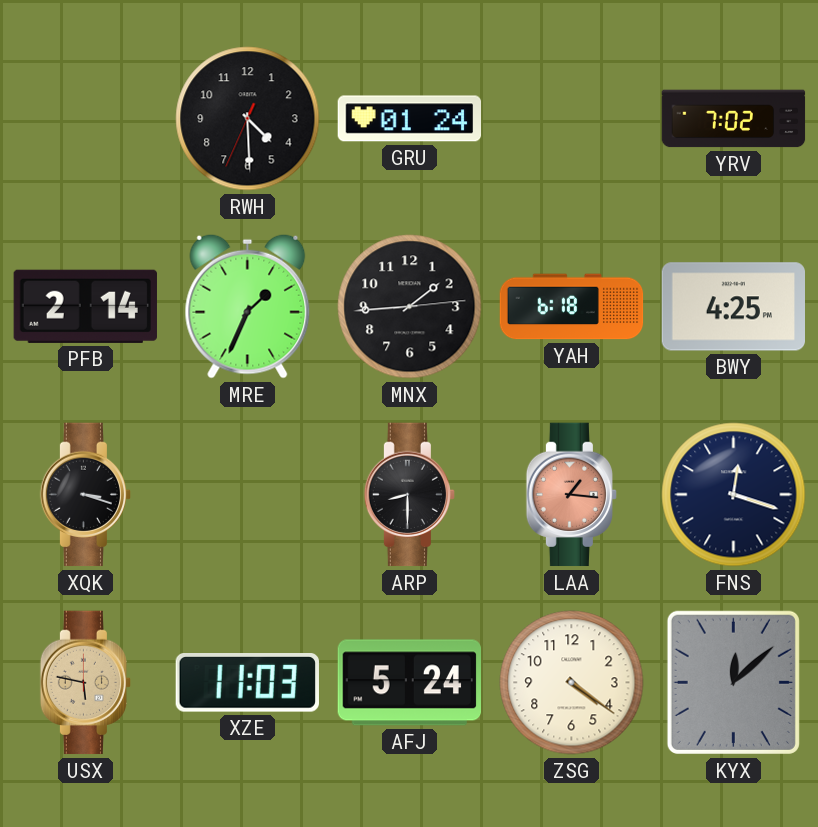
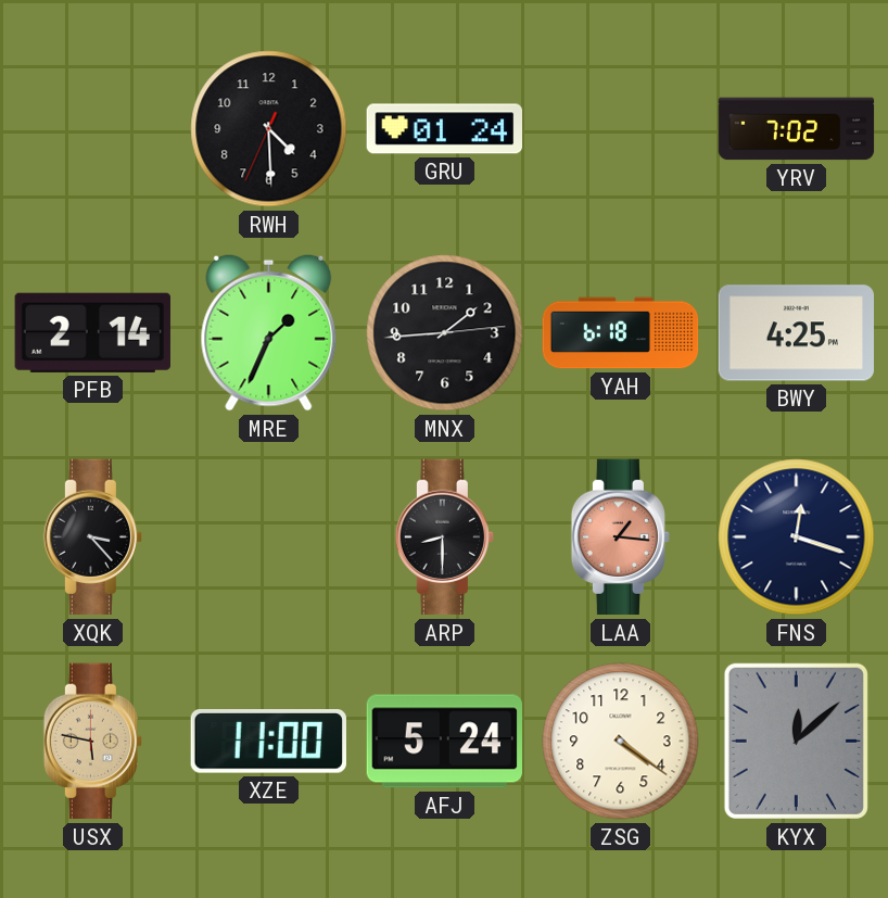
XQK: 3:18 -> 3:23 (92, 537)
XZE: 11:03 -> 11:00 (268, 742)
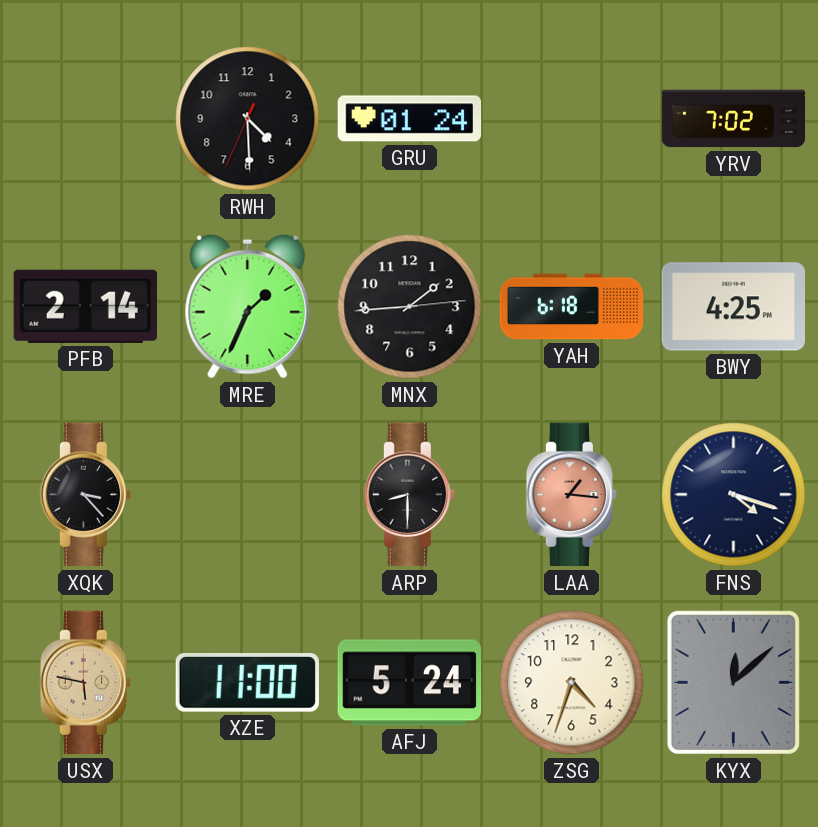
FNS: 12:18 -> 4:18 (734, 495)
ZSG: 4:21 -> 4:33 (572, 683)
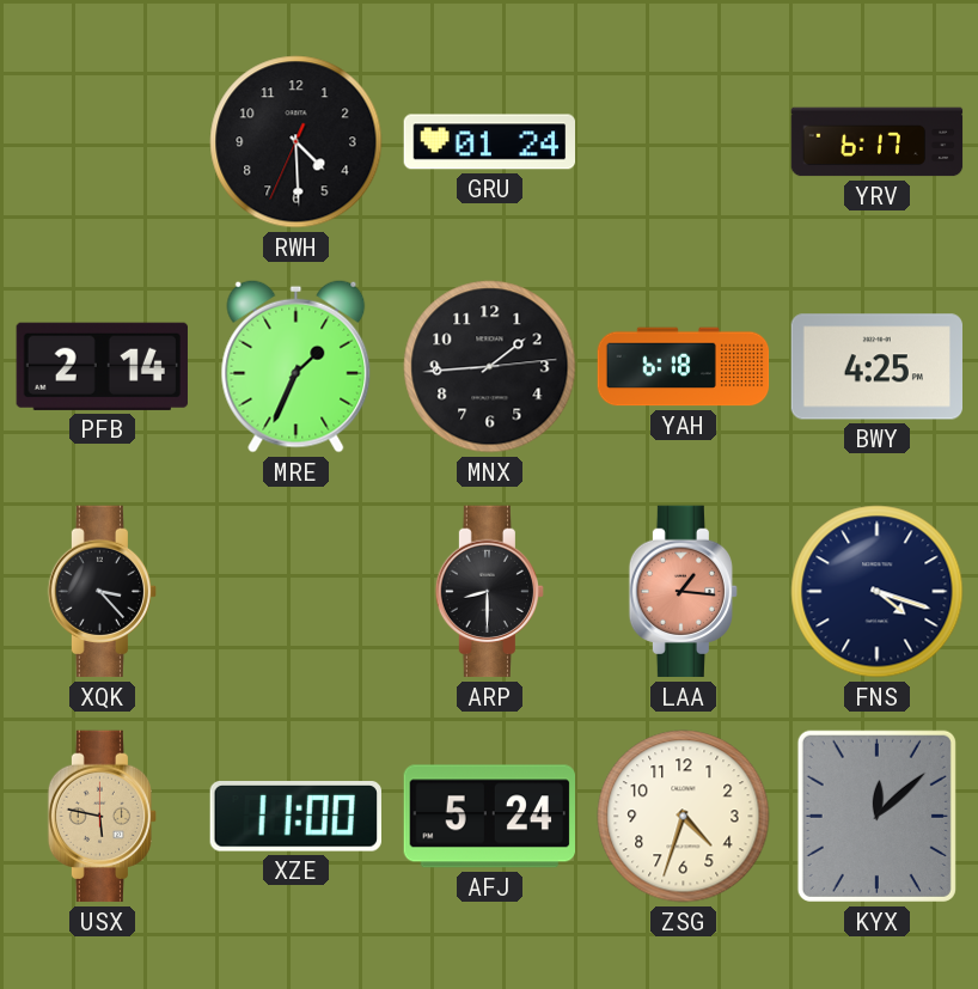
YRV: 7:02 -> 6:17 (878, 142)
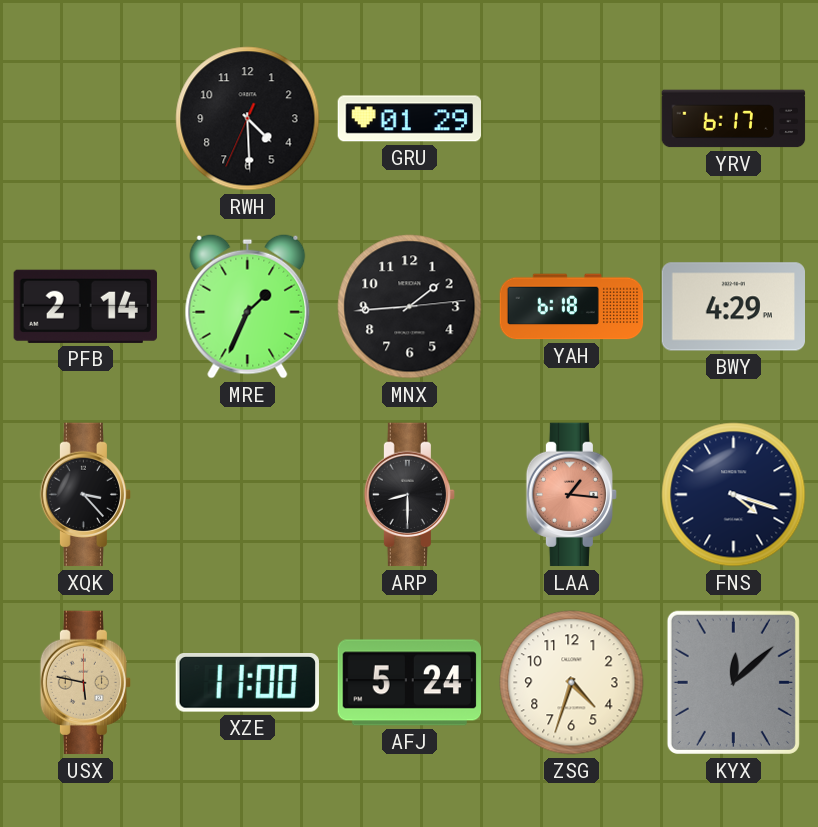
GRU: 01:24 -> 01:29 (410, 119)
BWY: 4:25 -> 4:29 (734, 307)
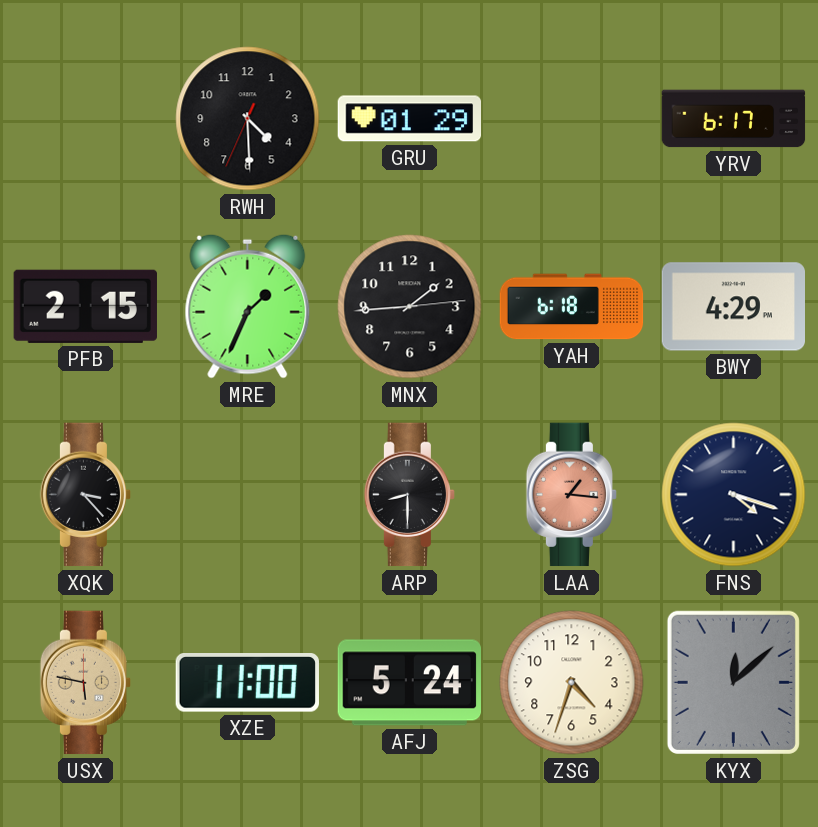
PFB: 2:14 -> 2:15 (85, 306)
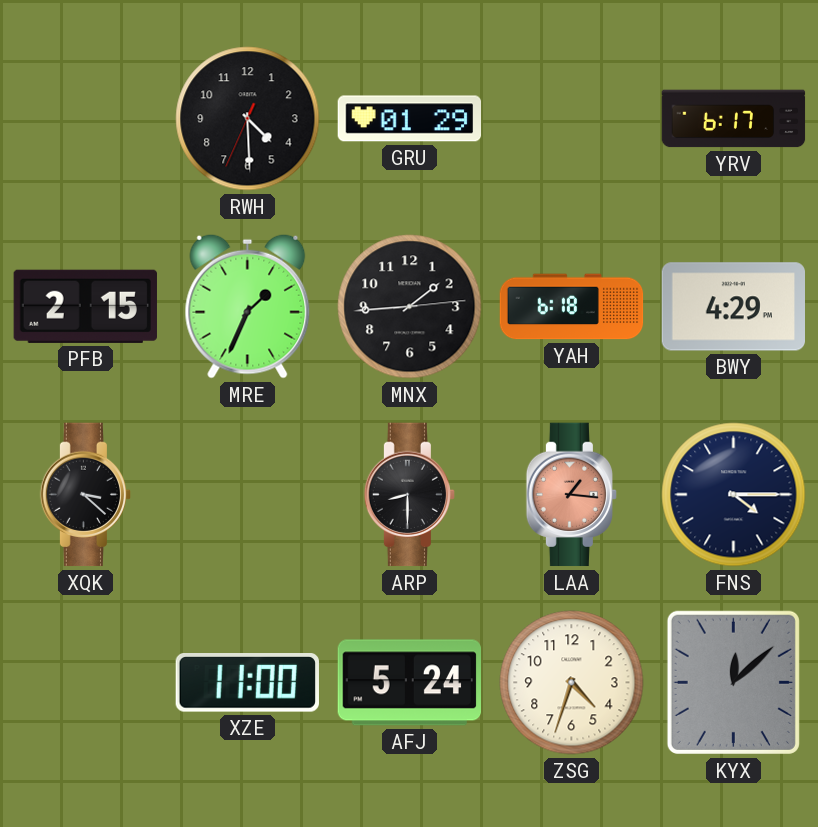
XQK: 3:23 -> 3:22 (85, 495)
FNS: 4:18 -> 4:15 (734, 495)
USX: 5:47 -> none (85, 683)
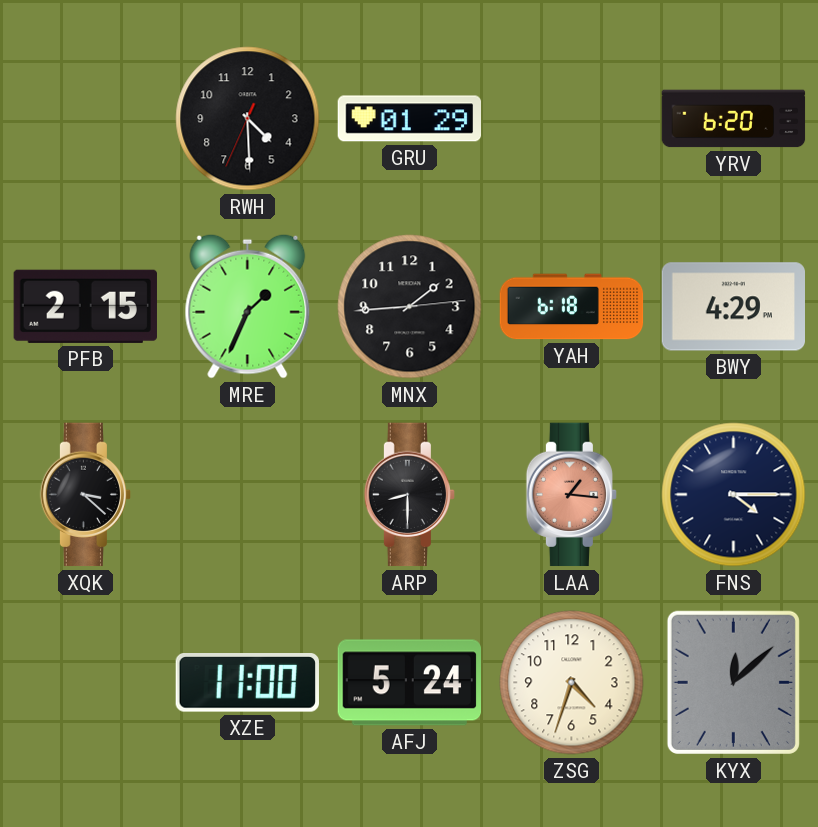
YRV: 6:17 -> 6:20 (734, 119)
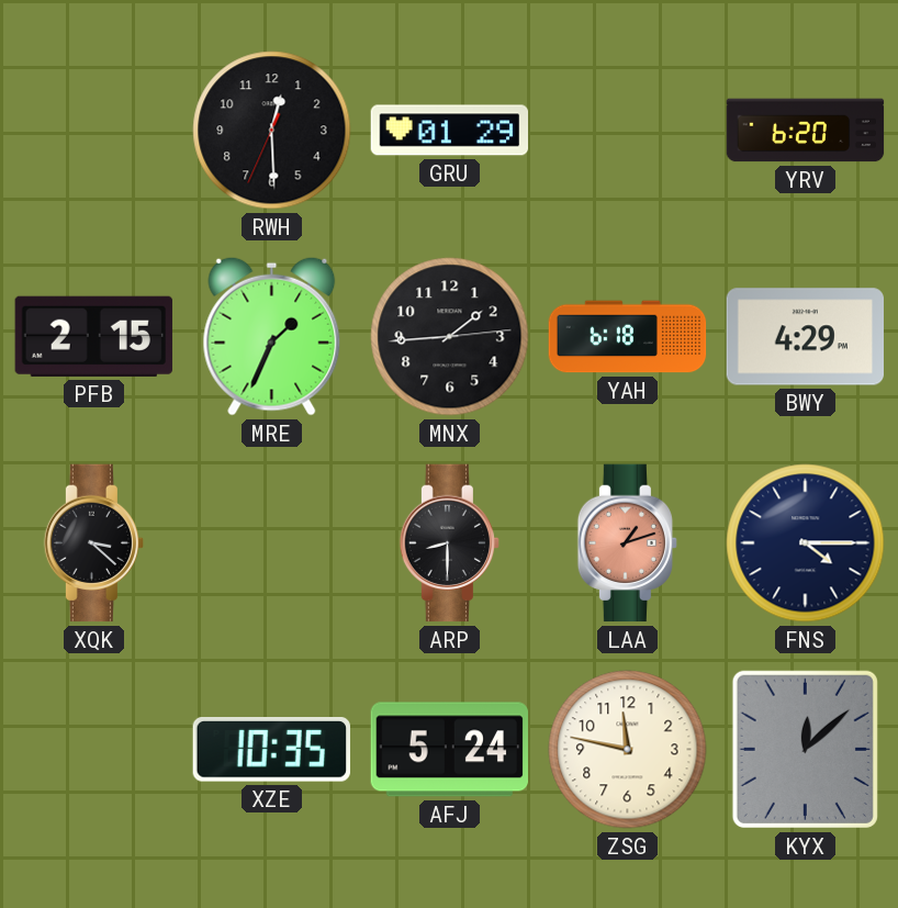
RWH: 4:29 -> 12:29 (272, 131)
LAA: 1:16 -> 1:12 (627, 543)
XZE: 11:00 -> 10:35 (271, 750)
ZSG: 4:33 -> 11:47 (628, 750)
